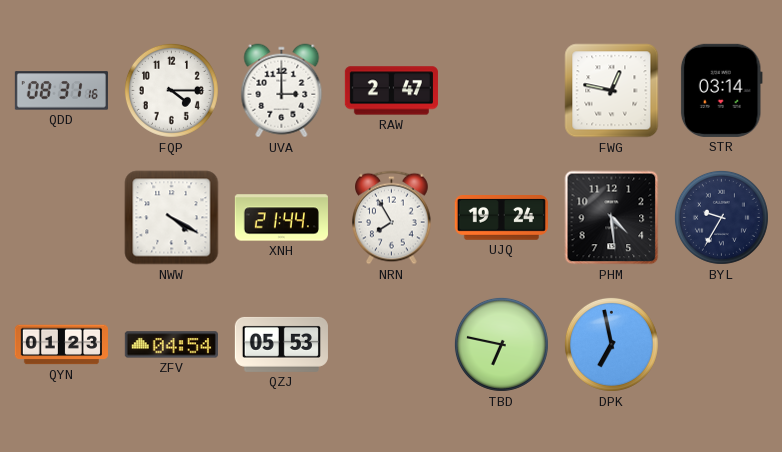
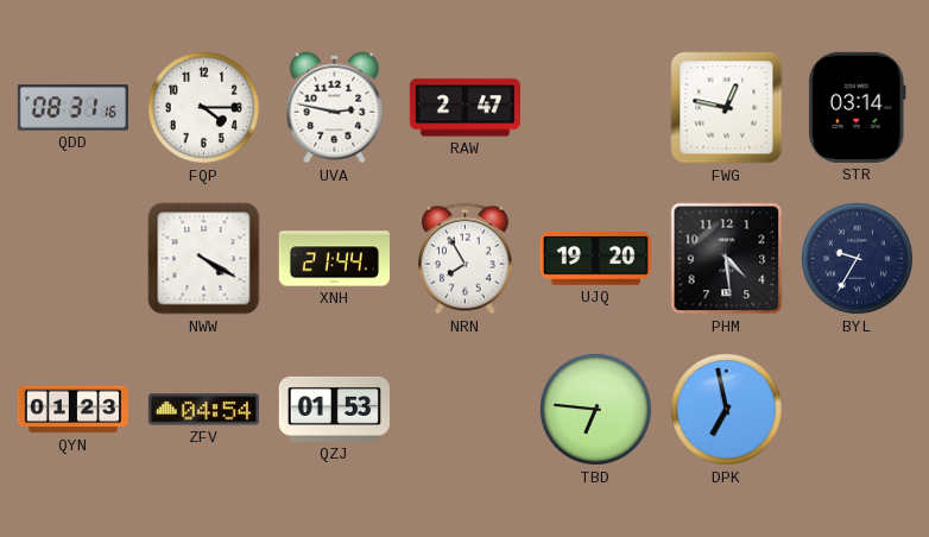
UVA: 3:00 -> 2:47 (335, 108)
UJQ: 19:24 -> 19:20 (595, 259)
QZJ: 05:53 -> 01:53 (334, 409)
TBD: 6:47 -> 6:46 (595, 409)
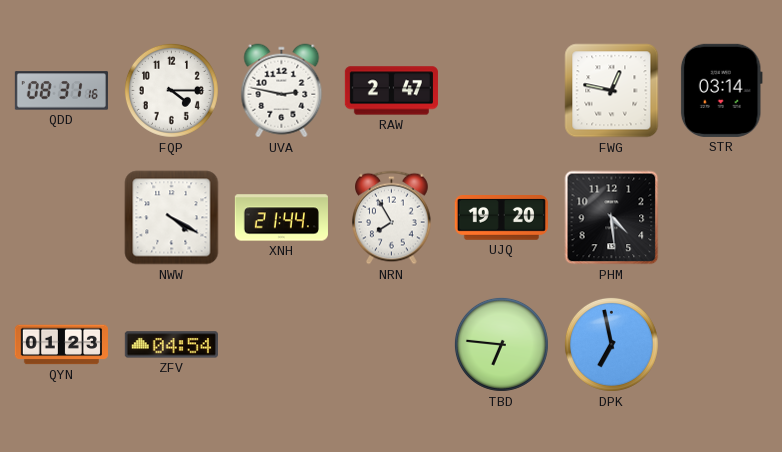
BYL: 9:35 -> none (857, 258)
QZJ: 01:53 -> none (334, 409)
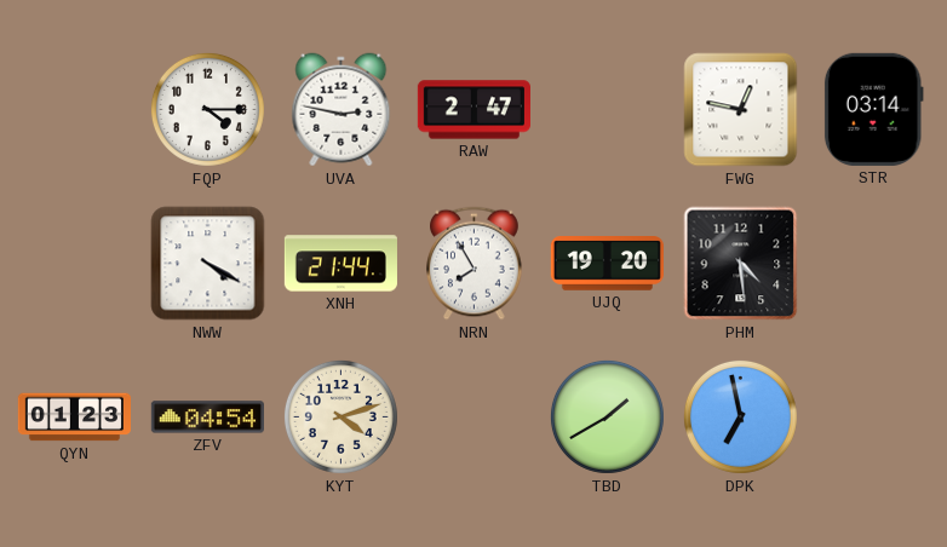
QDD: 08:31 -> none (61, 91)
KYT: none -> 4:12 (340, 416)
TBD: 6:46 -> 1:40 (607, 416)
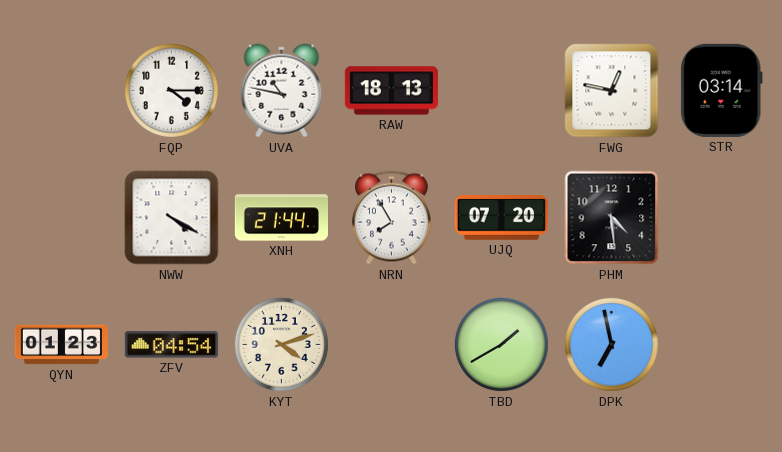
UVA: 2:47 -> 10:47 (282, 91)
RAW: 2:47 -> 18:13 (391, 91)
UJQ: 19:20 -> 07:20 (501, 218)
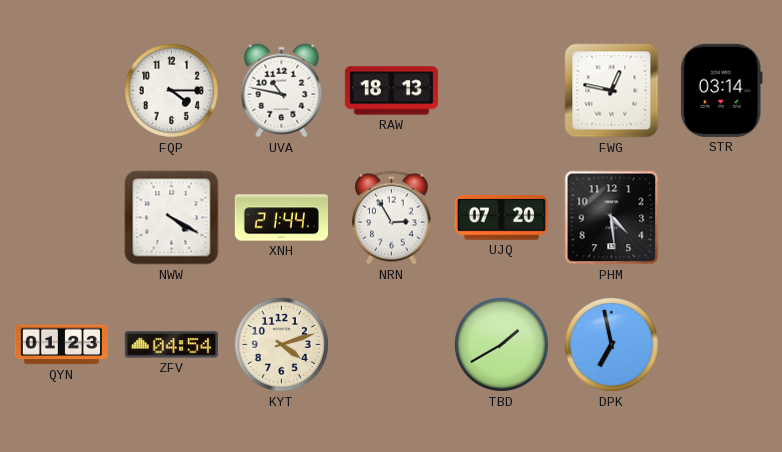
NRN: 7:55 -> 2:55 (392, 218)
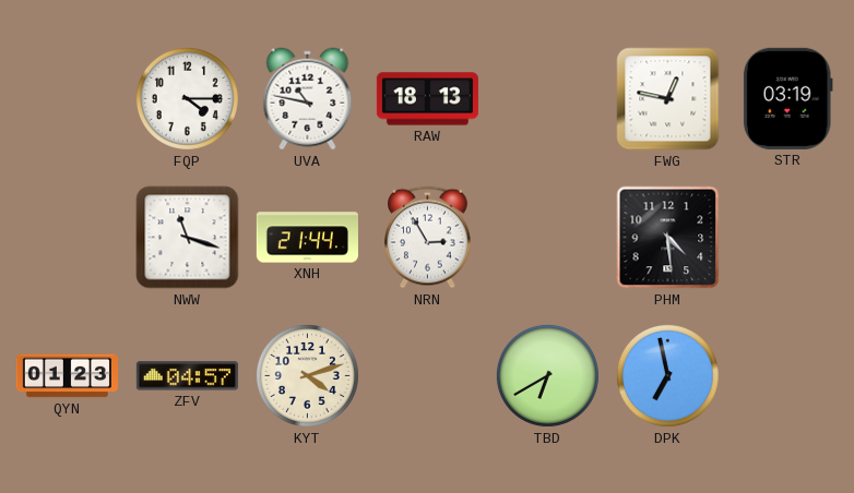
STR: 03:14 -> 03:19 (787, 98)
NWW: 4:20 -> 11:18 (188, 238)
UJQ: 07:20 -> none (501, 218)
ZFV: 04:54 -> 04:57 (187, 376)
TBD: 1:40 -> 6:40 (547, 375)
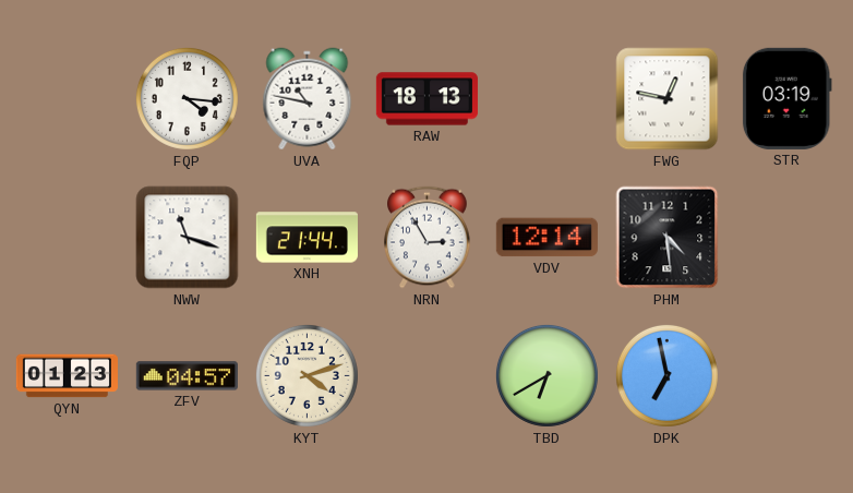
FQP: 4:15 -> 4:16 (187, 98)
VDV: none -> 12:14 (546, 238)
